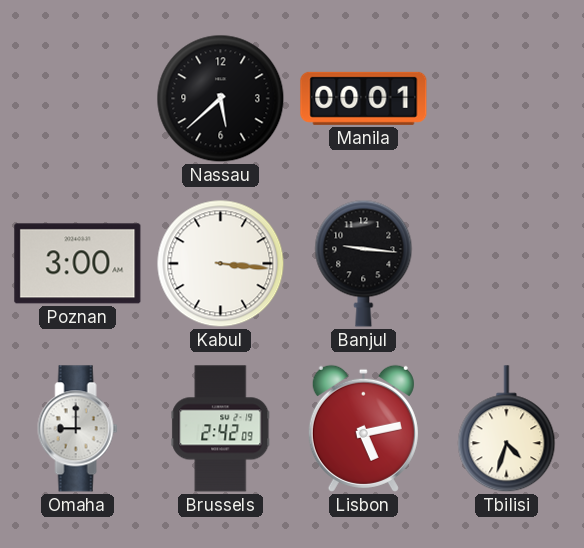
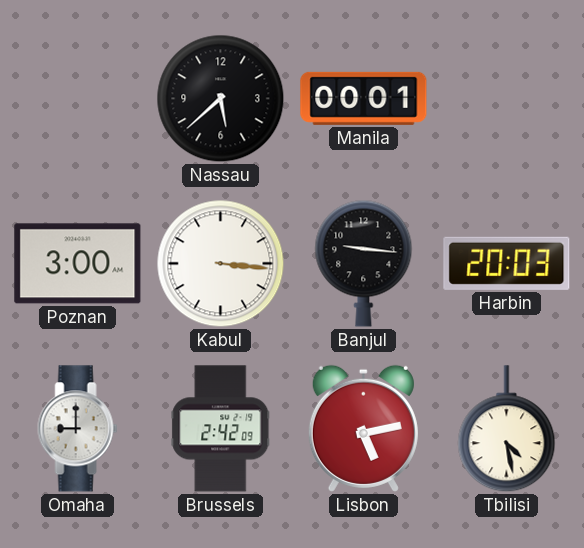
Harbin: none -> 20:03 (507, 263)
Tbilisi: 4:33 -> 4:28 (507, 429)
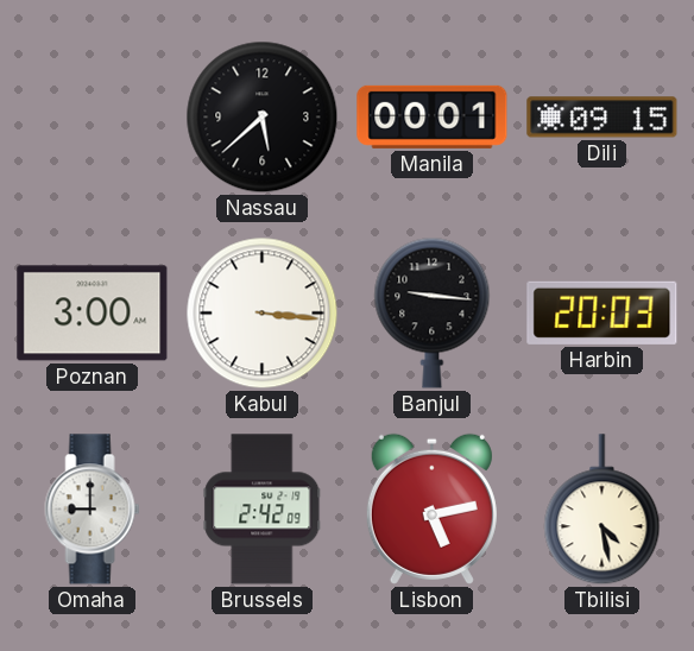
Dili: none -> 09:15 (602, 118)
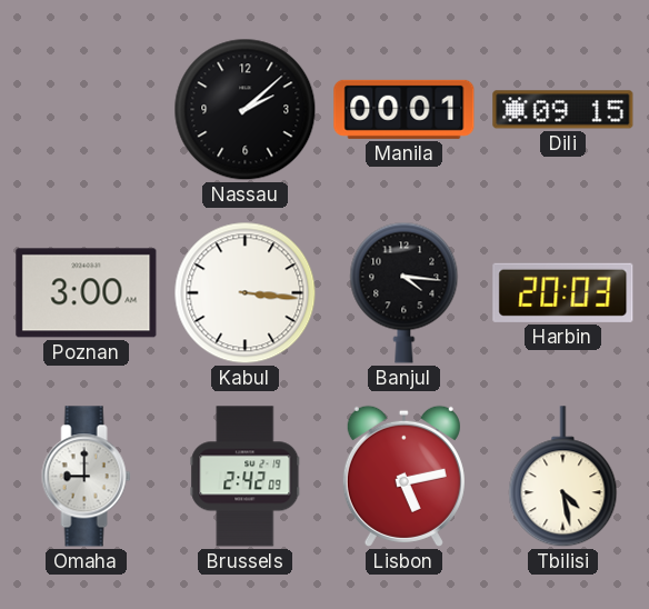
Nassau: 5:38 -> 2:08 (246, 110)
Banjul: 9:16 -> 4:16 (405, 292)
